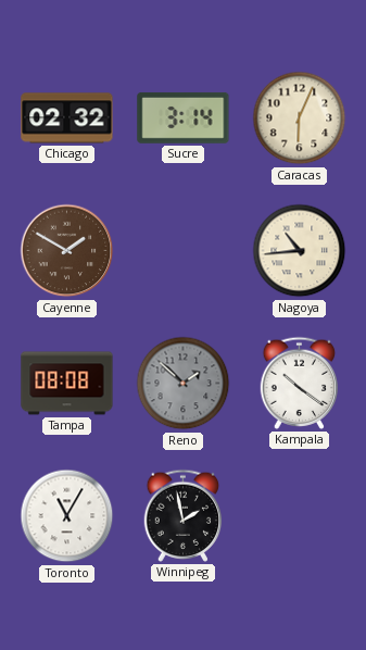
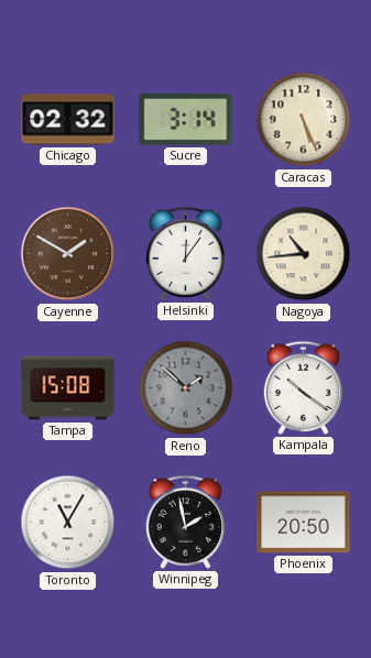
Caracas: 6:04 -> 5:26 (304, 120)
Helsinki: none -> 12:06 (186, 253)
Tampa: 08:08 -> 15:08 (68, 388)
Phoenix: none -> 20:50 (304, 523)
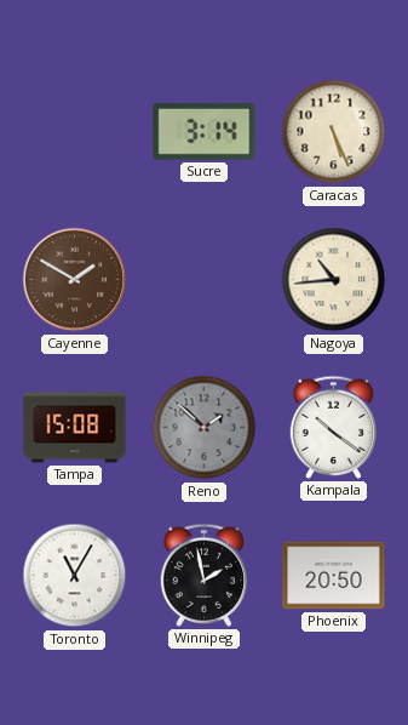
Chicago: 02:32 -> none (68, 120)
Helsinki: 12:06 -> none (186, 253)
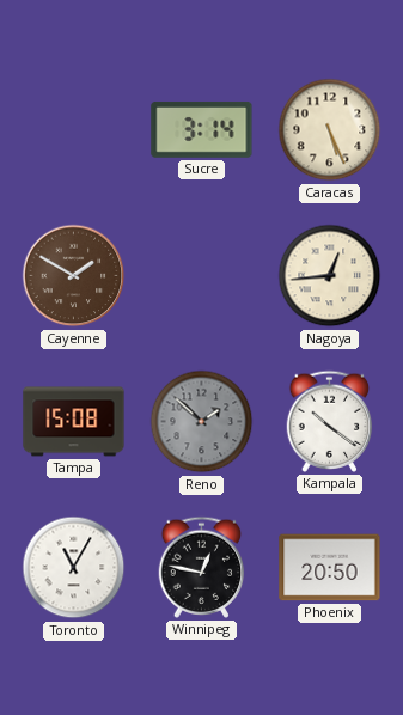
Nagoya: 10:44 -> 12:44 (330, 276)
Winnipeg: 1:58 -> 12:47 (202, 567)
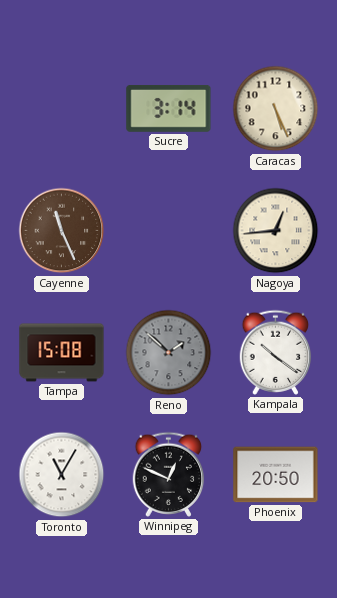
Cayenne: 1:50 -> 11:26 (62, 231)
Winnipeg: 12:47 -> 12:49 (169, 474)
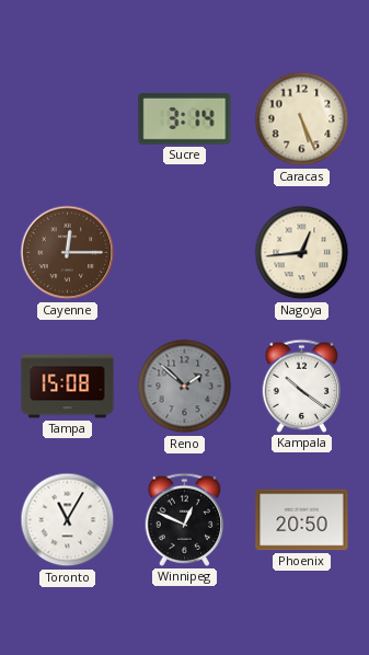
Cayenne: 11:26 -> 12:15 (68, 253)
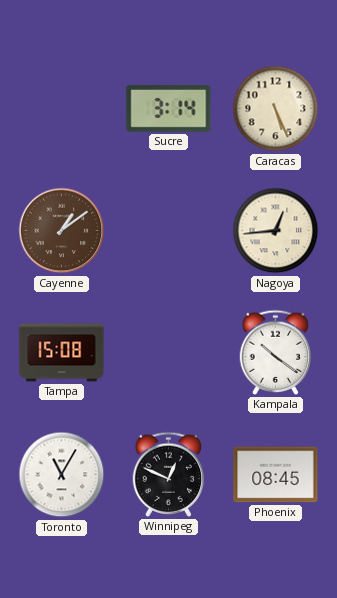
Cayenne: 12:15 -> 1:09 (62, 231)
Reno: 1:52 -> none (185, 387)
Phoenix: 20:50 -> 08:45 (276, 475)
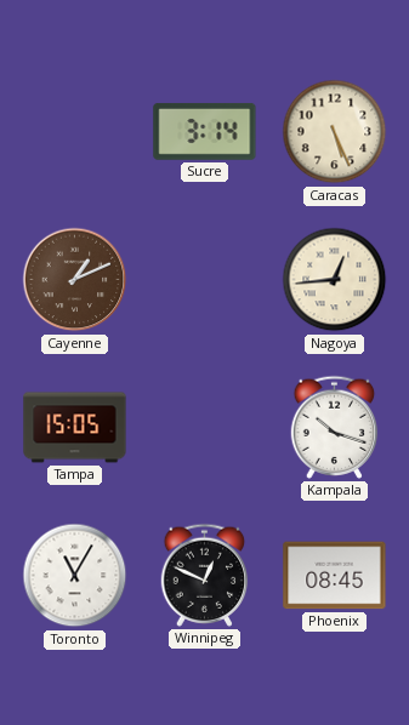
Cayenne: 1:09 -> 1:11 (75, 280)
Tampa: 15:08 -> 15:05 (75, 428)
Kampala: 10:21 -> 10:18 (335, 427)
